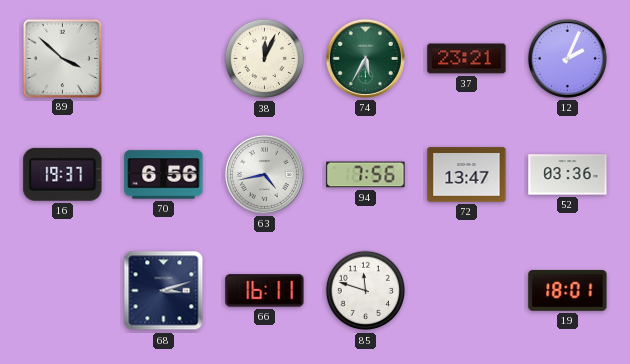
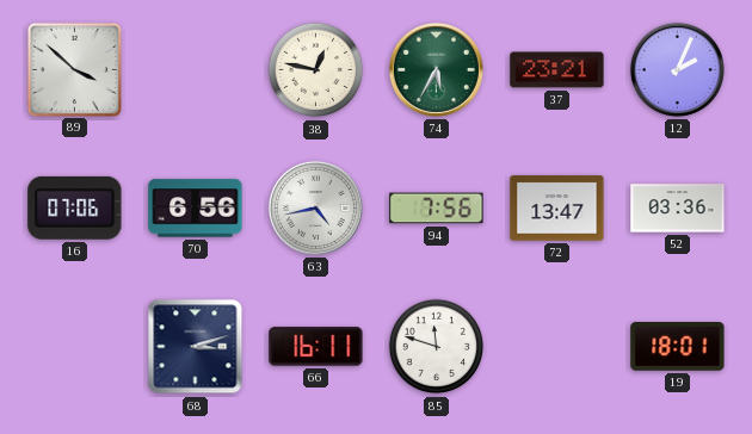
38: 12:04 -> 12:47 (316, 70)
16: 19:37 -> 07:06 (75, 207)
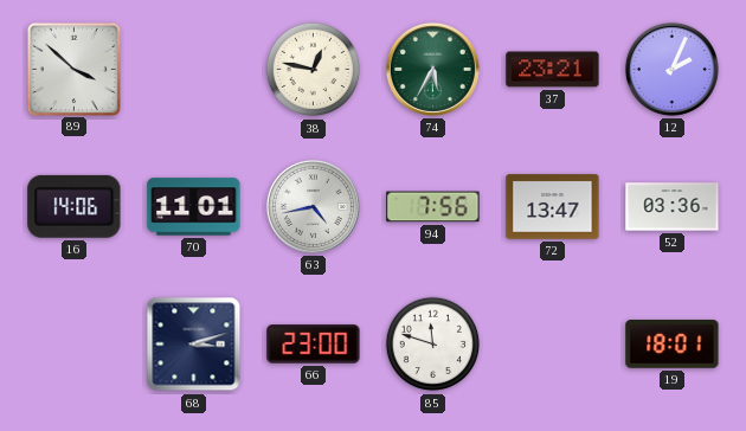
16: 07:06 -> 14:06 (75, 206)
70: 6:56 -> 11:01 (194, 207)
66: 16:11 -> 23:00 (314, 345)
